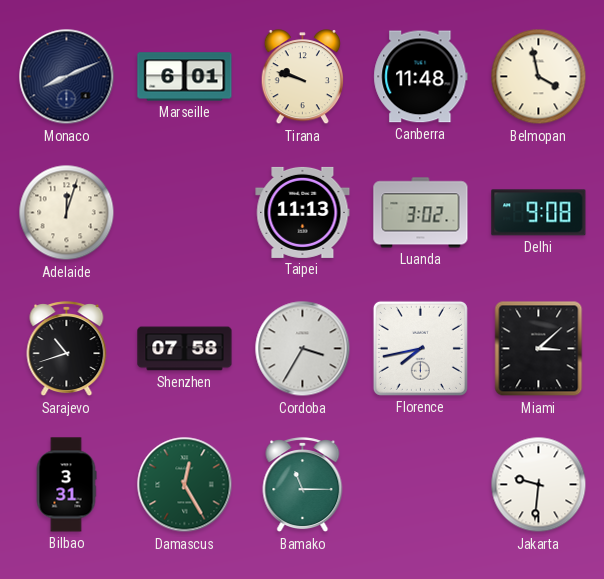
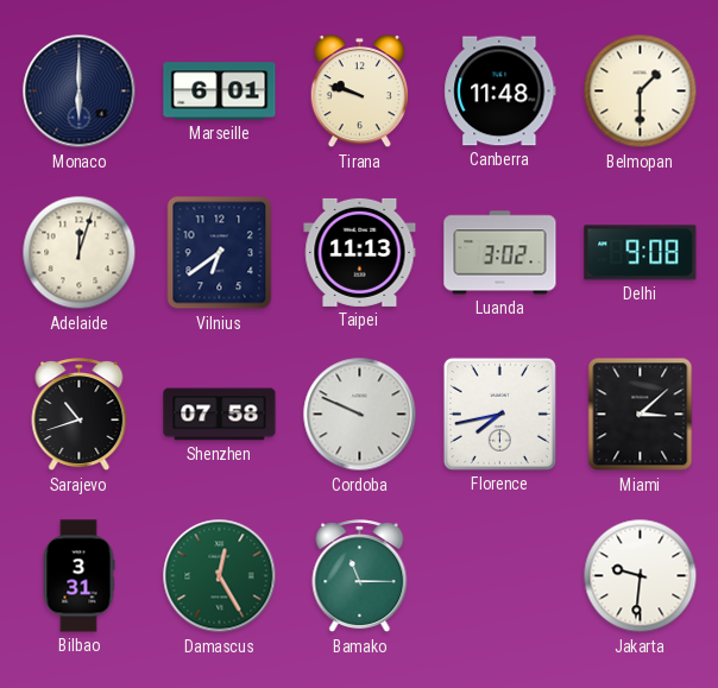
Monaco: 8:11 -> 6:00 (80, 91)
Belmopan: 3:58 -> 1:30 (641, 91)
Vilnius: none -> 6:39 (220, 253)
Cordoba: 3:35 -> 9:49 (360, 415)
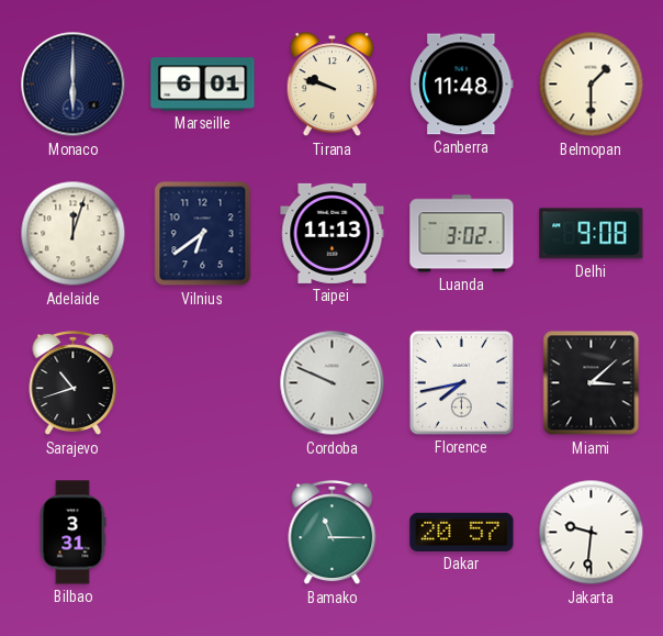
Shenzhen: 07:58 -> none (220, 415)
Damascus: 12:25 -> none (220, 576)
Dakar: none -> 20:57 (462, 532)
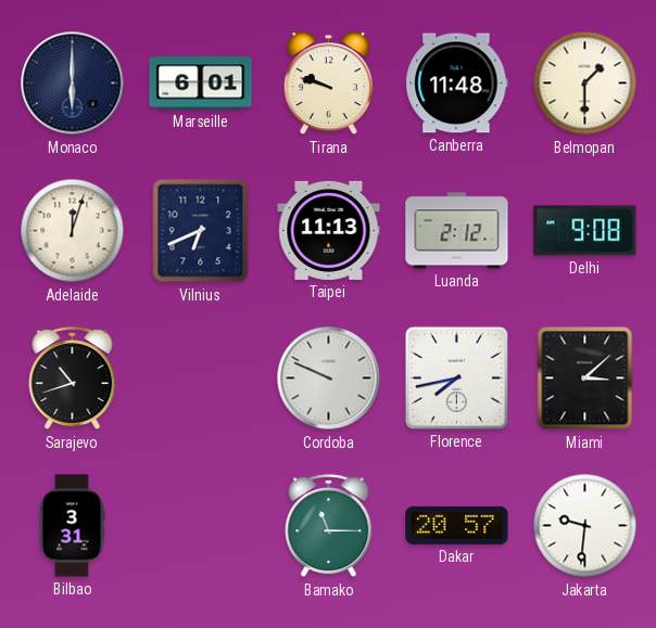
Vilnius: 6:39 -> 6:41 (201, 231)
Luanda: 3:02 -> 2:12 (457, 231)
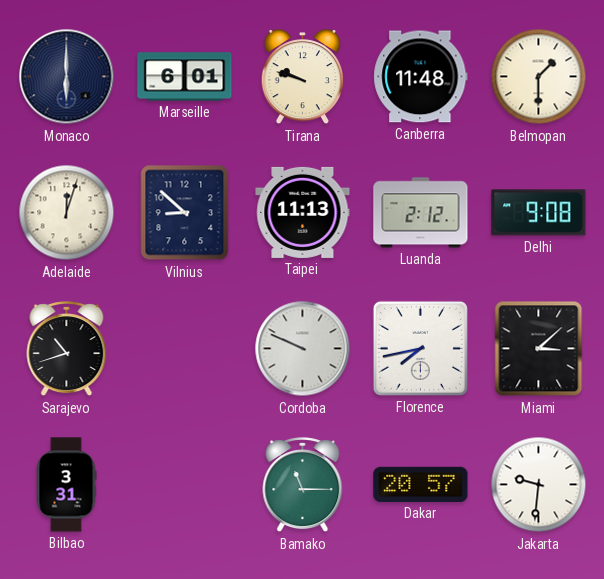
Vilnius: 6:41 -> 8:52 (185, 213)
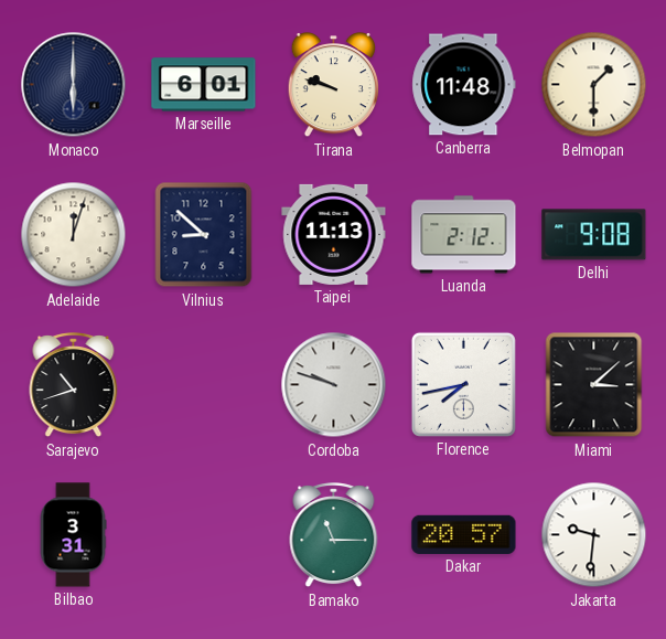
Cordoba: 9:49 -> 9:48 (334, 385)
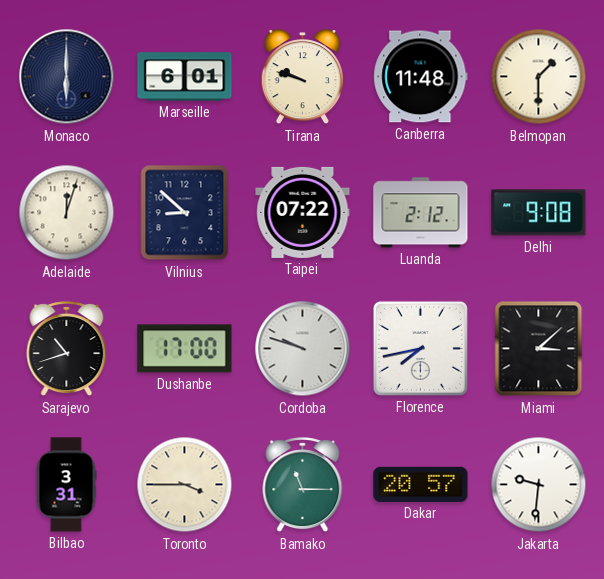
Taipei: 11:13 -> 07:22 (303, 212)
Dushanbe: none -> 17:00 (185, 349)
Toronto: none -> 3:45 (185, 485)
